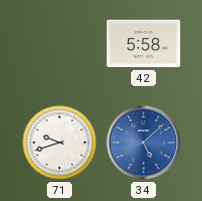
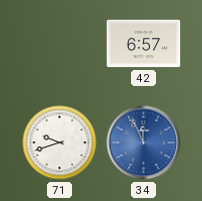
42: 5:58 -> 6:57 (144, 44)
34: 5:08 -> 11:56 (144, 143)
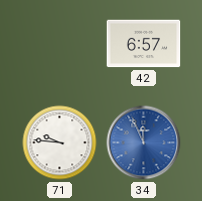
71: 9:42 -> 9:46 (60, 143)
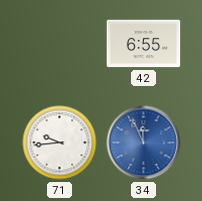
42: 6:57 -> 6:55 (144, 44)
71: 9:46 -> 9:44 (60, 143)
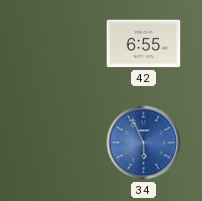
71: 9:44 -> none (60, 143)
34: 11:56 -> 5:56 (144, 143)
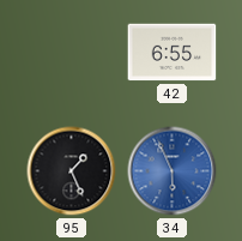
95: none -> 1:26 (72, 171)
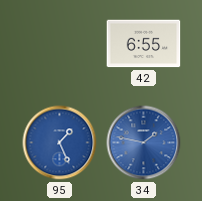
95 dial: black -> blue (60, 143)
34: 5:56 -> 1:47 (144, 143)
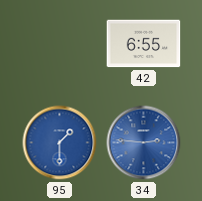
95: 1:26 -> 1:30 (60, 143)
34: 1:47 -> 2:46 (144, 143)
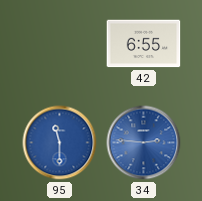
95: 1:30 -> 11:30 (60, 143)
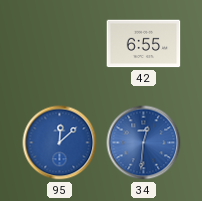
95: 11:30 -> 12:08 (60, 143)
34: 2:46 -> 12:31 (144, 143)
